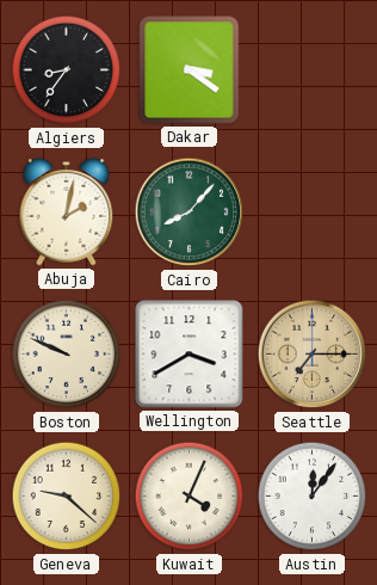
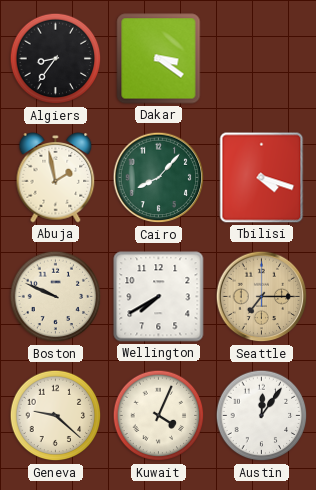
Abuja: 2:02 -> 1:58 (56, 178)
Tbilisi: none -> 4:18 (262, 178)
Wellington: 3:40 -> 7:40 (159, 297)
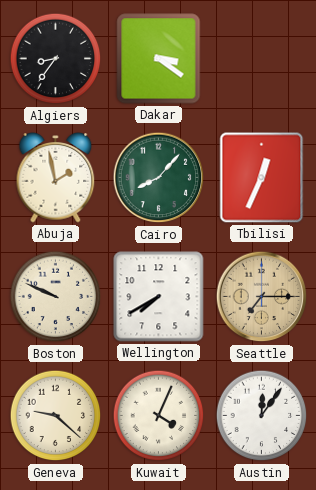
Tbilisi: 4:18 -> 12:34 (262, 178)
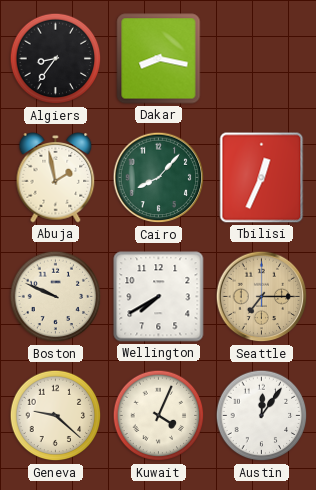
Dakar: 3:21 -> 8:17 (159, 59)
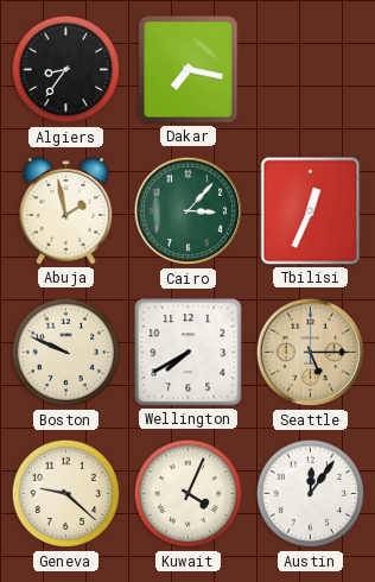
Dakar: 8:17 -> 7:17 (189, 70)
Cairo: 8:07 -> 3:07 (189, 211)
Seattle: 7:15 -> 5:15 (311, 353)
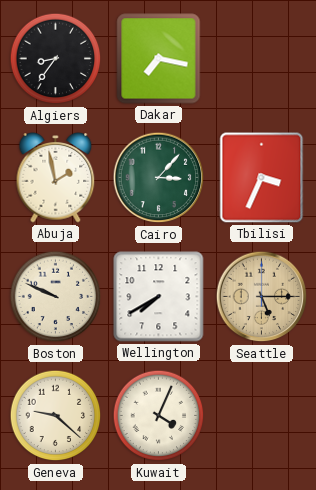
Tbilisi: 12:34 -> 3:34 (262, 178)
Austin: 12:06 -> none (311, 494)
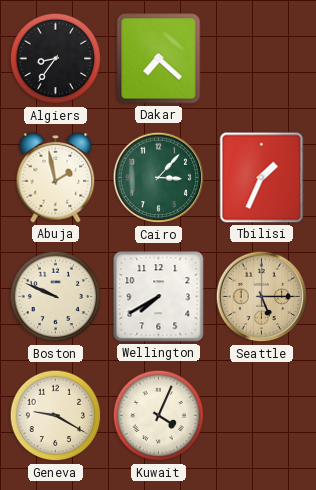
Dakar: 7:17 -> 7:22 (159, 59)
Tbilisi: 3:34 -> 1:34 (262, 178)
Geneva: 9:22 -> 9:20 (56, 416)
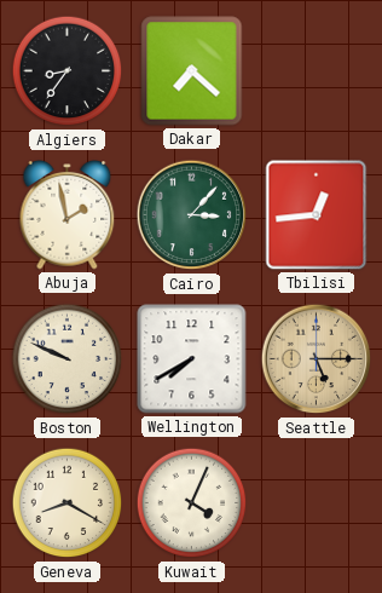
Tbilisi: 1:34 -> 12:44 (317, 215)
Geneva: 9:20 -> 8:20 (68, 503)
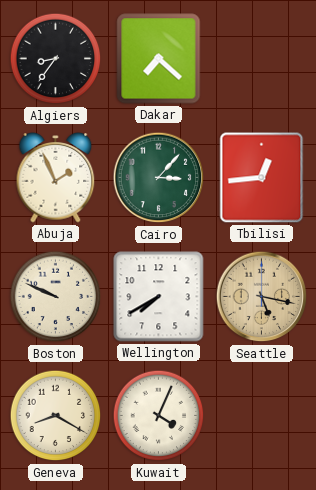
Abuja: 1:58 -> 1:56 (56, 178)
Seattle: 5:15 -> 5:17 (262, 297)
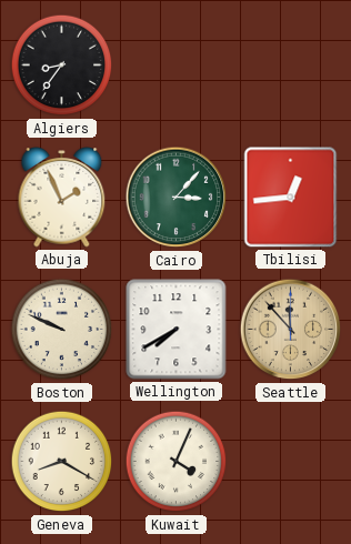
Dakar: 7:22 -> none (159, 59)
Seattle: 5:17 -> 11:53 (291, 330)
